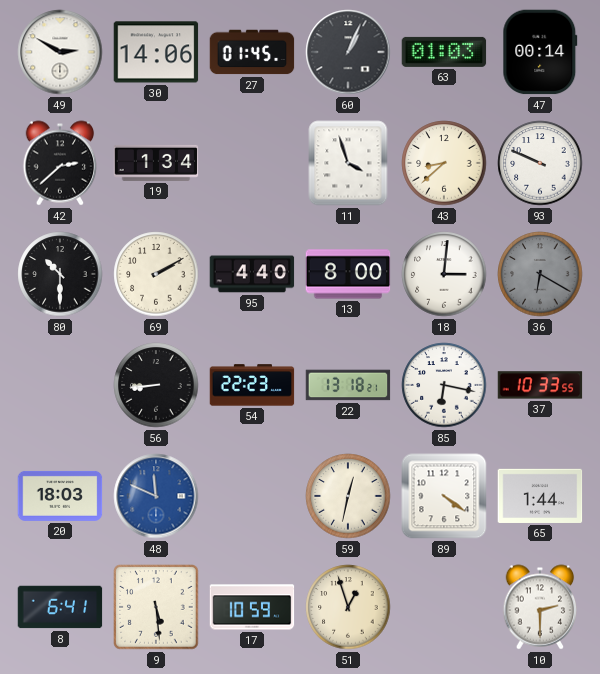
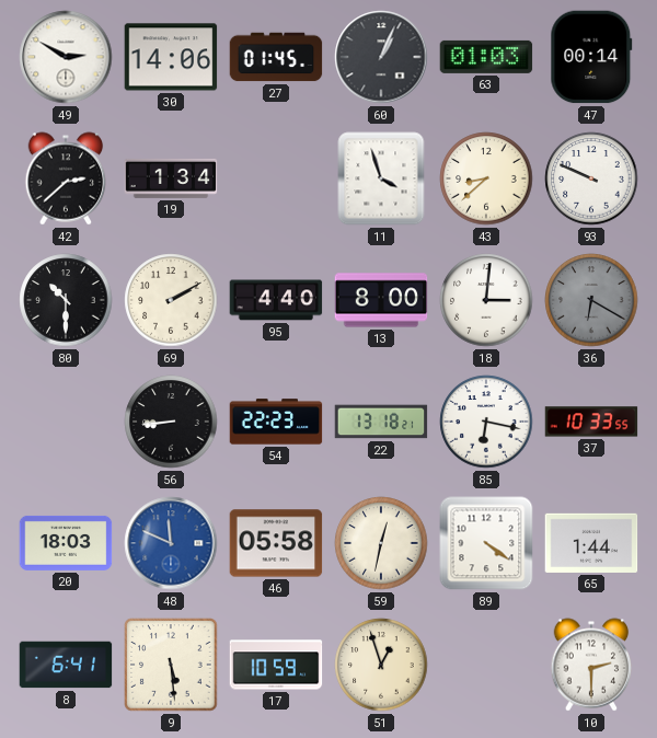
46: none -> 05:58 (276, 543)
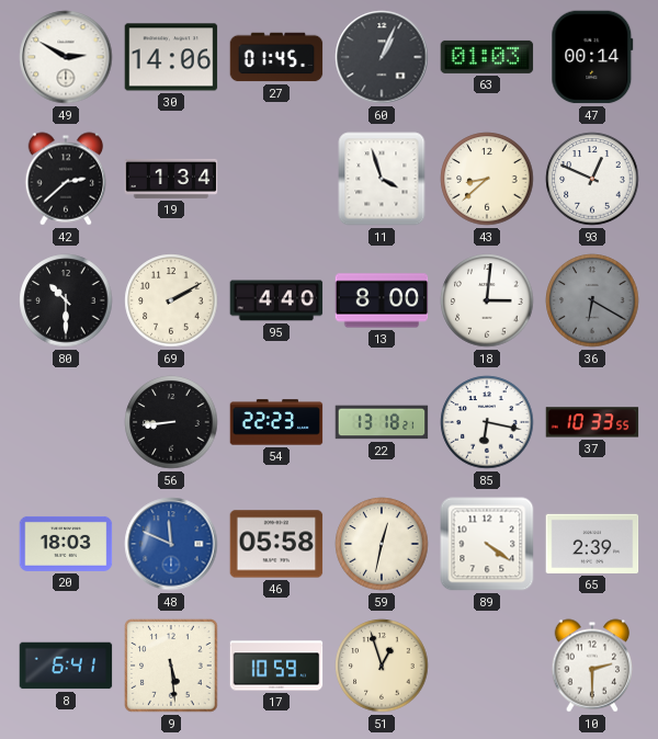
93: 9:49 -> 12:49 (592, 179)
65: 1:44 -> 2:39 (592, 544)
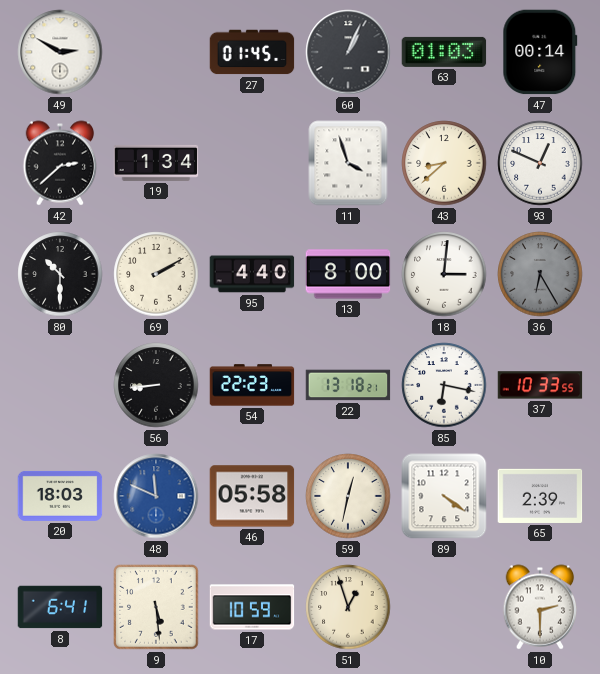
30: 14:06 -> none (171, 57)
36: 6:20 -> 6:25 (540, 274)
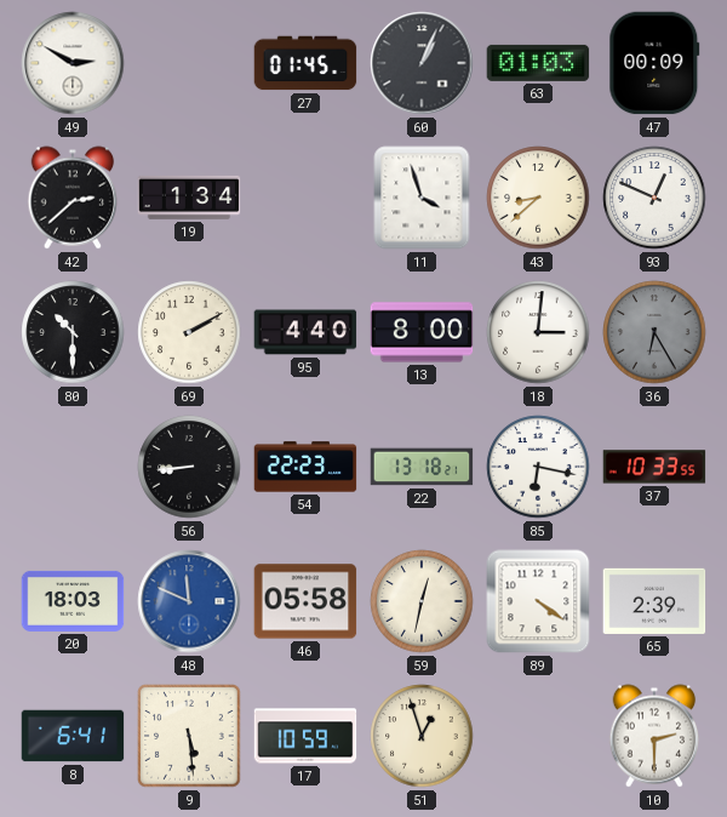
47: 00:14 -> 00:09 (654, 63)
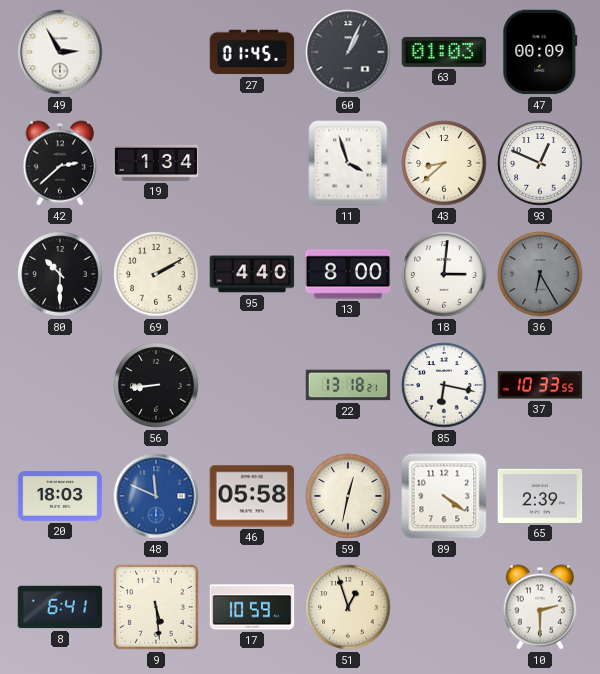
49: 2:50 -> 2:55 (60, 52)
54: 22:23 -> none (305, 467)
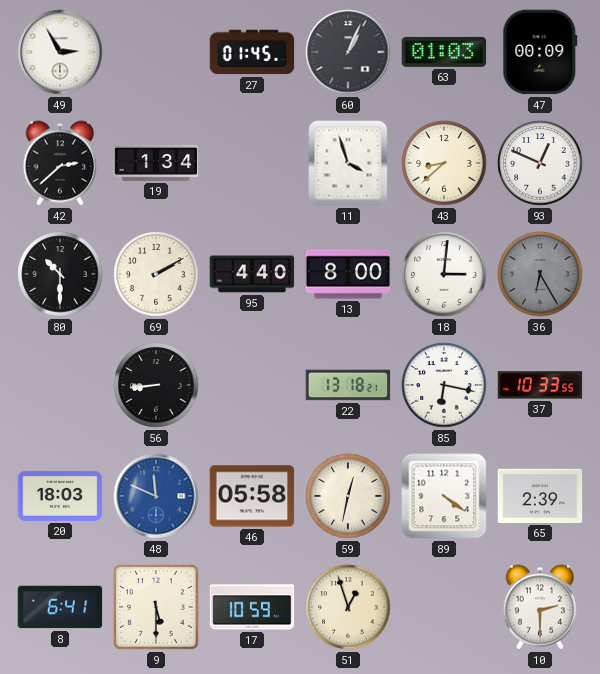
9: 5:29 -> 5:30 (156, 607)
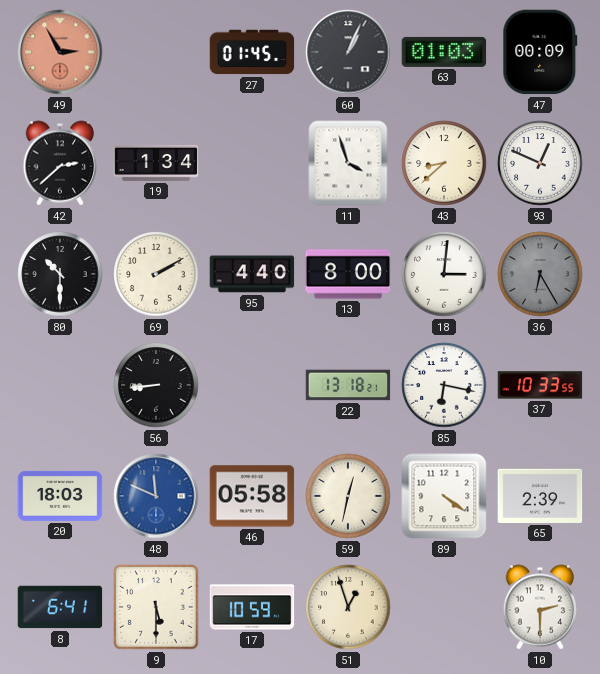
49 dial: white -> salmon (60, 52)
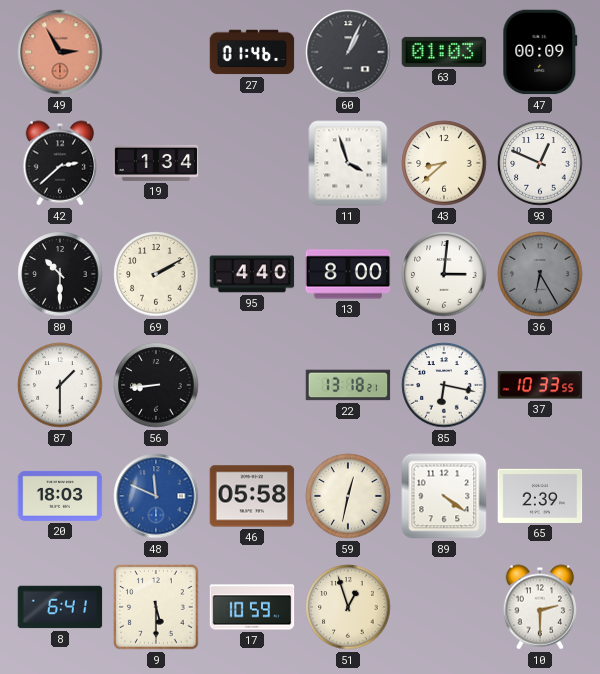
27: 01:45 -> 01:46 (252, 52)
87: none -> 1:30 (60, 385)
